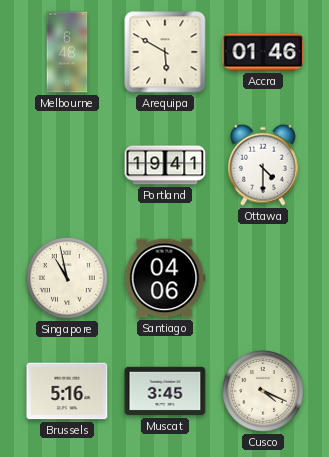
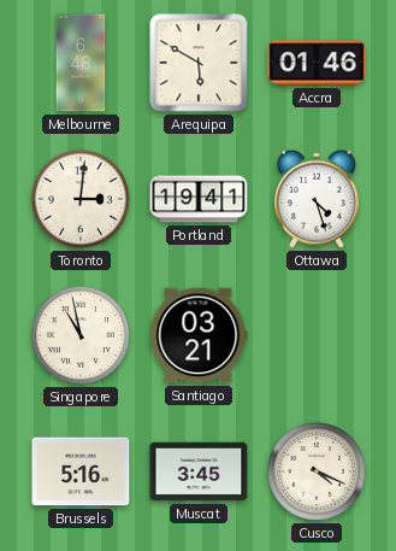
Toronto: none -> 3:01 (81, 199)
Ottawa: 4:30 -> 4:27 (317, 199)
Santiago: 04:06 -> 03:21 (199, 335)
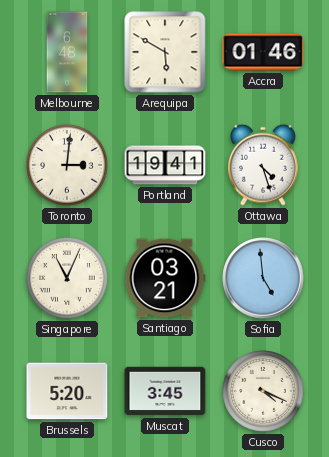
Singapore: 10:58 -> 11:04 (67, 278)
Sofia: none -> 4:59 (263, 278)
Brussels: 5:16 -> 5:20 (67, 391)
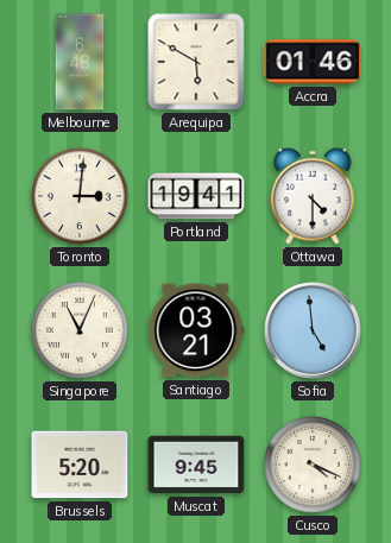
Ottawa: 4:27 -> 4:30 (313, 196)
Muscat: 3:45 -> 9:45 (196, 465)
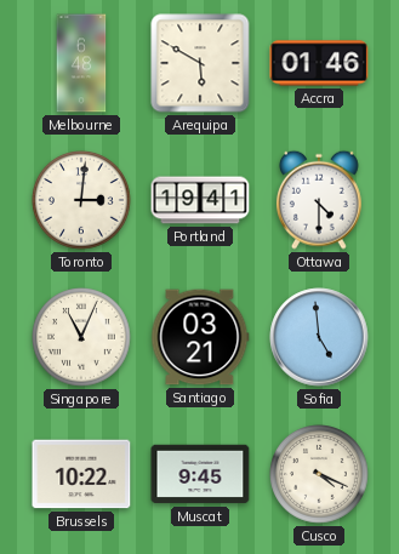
Brussels: 5:20 -> 10:22 (81, 474)
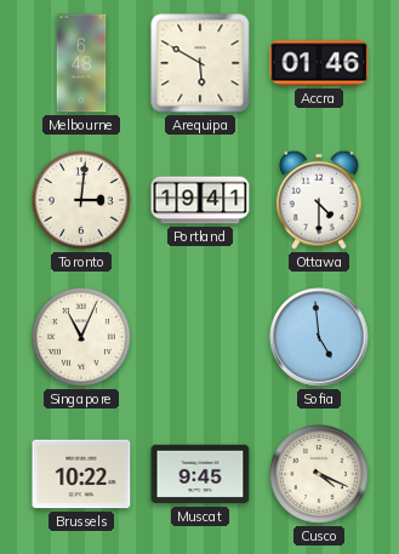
Santiago: 03:21 -> none (200, 337)
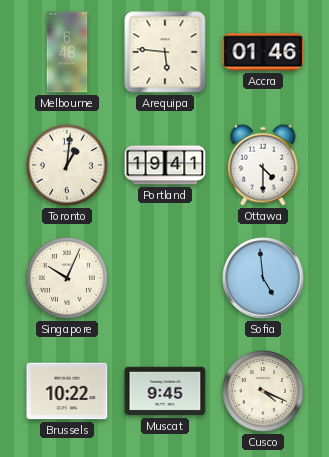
Arequipa: 5:50 -> 5:46 (165, 52)
Toronto: 3:01 -> 1:01 (67, 165)
Singapore: 11:04 -> 10:04 (67, 278)
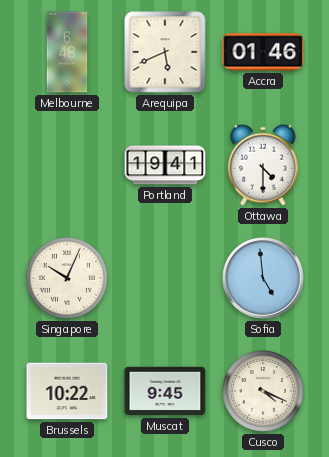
Arequipa: 5:46 -> 5:41 (165, 52)
Toronto: 1:01 -> none (67, 165)
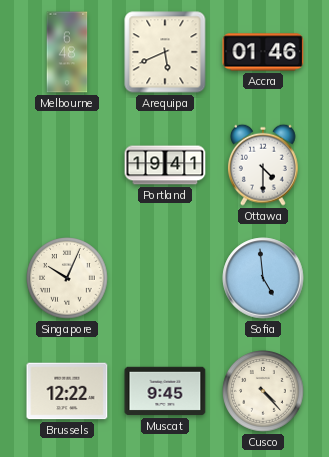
Brussels: 10:22 -> 12:22 (67, 391)
Cusco: 4:19 -> 4:23 (263, 391)
